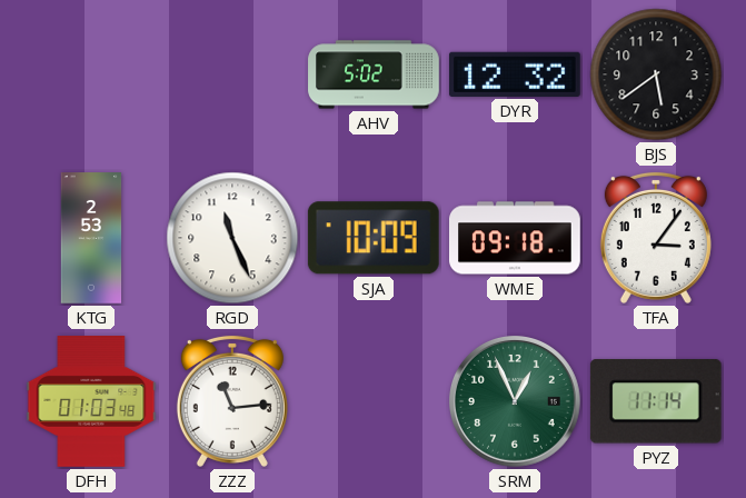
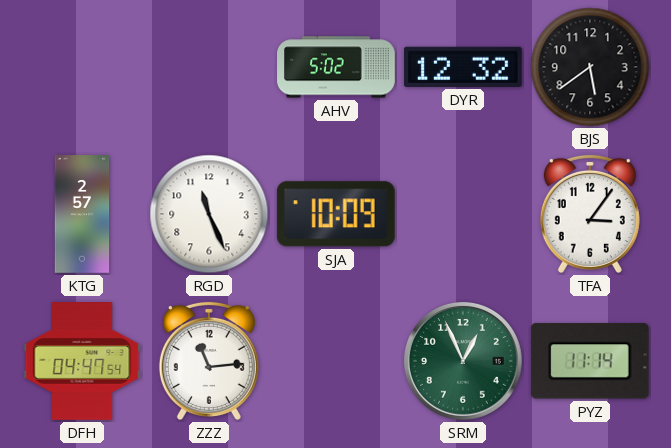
KTG: 2:53 -> 2:57 (82, 214)
WME: 09:18 -> none (516, 238)
DFH: 01:03 -> 04:47 (82, 362)
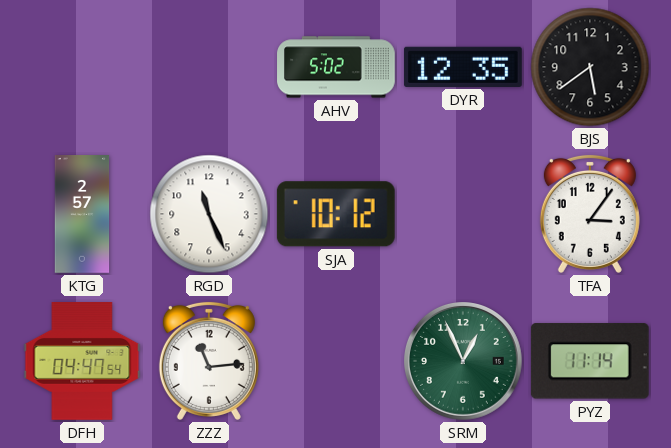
DYR: 12:32 -> 12:35 (463, 67)
SJA: 10:09 -> 10:12 (336, 214)
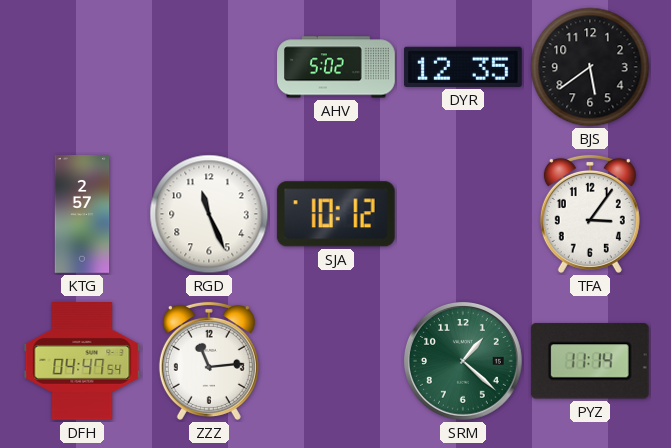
SRM: 12:56 -> 1:22 (464, 362)
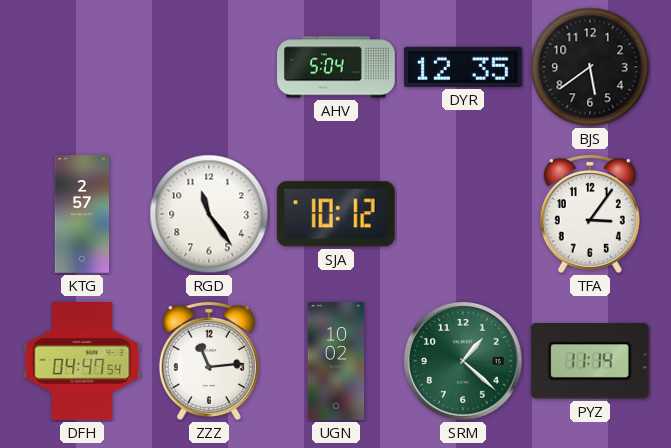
AHV: 5:02 -> 5:04 (336, 67)
RGD: 11:26 -> 11:24 (209, 214)
UGN: none -> 10:02 (336, 361)
